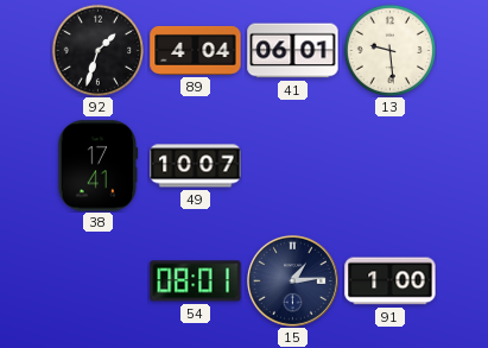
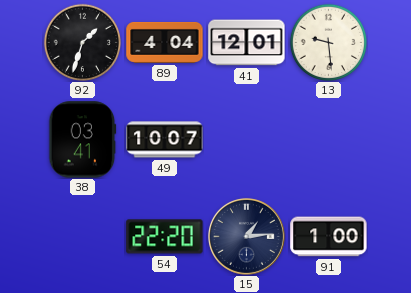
41: 06:01 -> 12:01 (247, 43)
38: 17:41 -> 03:41 (83, 140)
54: 08:01 -> 22:20 (165, 237)
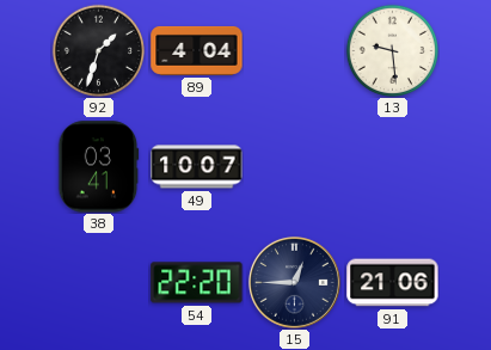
41: 12:01 -> none (247, 43)
15: 1:14 -> 12:45 (294, 282)
91: 1:00 -> 21:06 (393, 283)
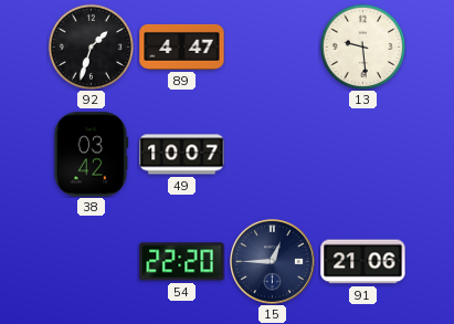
89: 4:04 -> 4:47 (182, 46)
38: 03:41 -> 03:42 (92, 155)
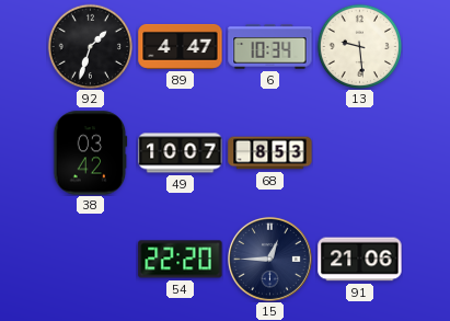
6: none -> 10:34 (270, 47)
68: none -> 8:53 (270, 153)
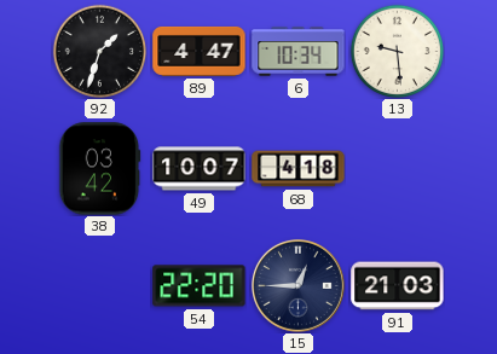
68: 8:53 -> 4:18 (299, 169)
91: 21:06 -> 21:03 (398, 286)
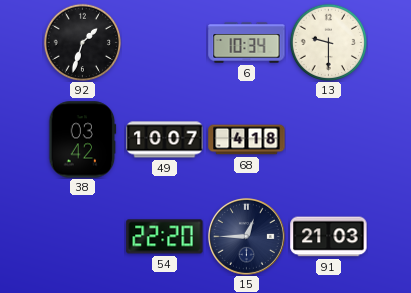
89: 4:47 -> none (200, 51)
13: 9:29 -> 9:30 (328, 42)
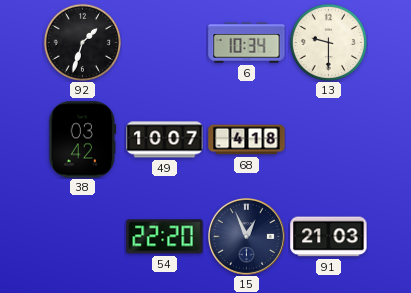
15: 12:45 -> 12:56 (246, 236)
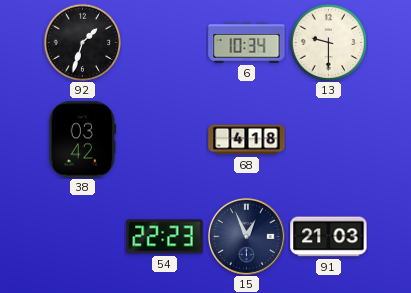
49: 10:07 -> none (165, 140)
54: 22:20 -> 22:23 (165, 237)
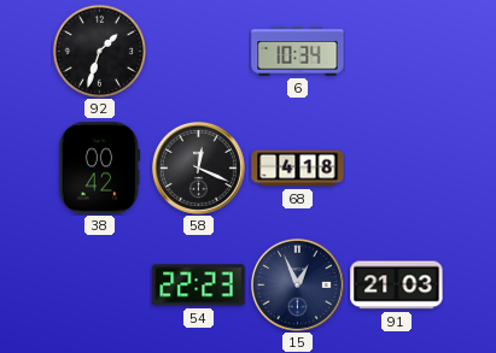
13: 9:30 -> none (328, 42)
38: 03:42 -> 00:42 (100, 169)
58: none -> 12:19 (198, 167)
